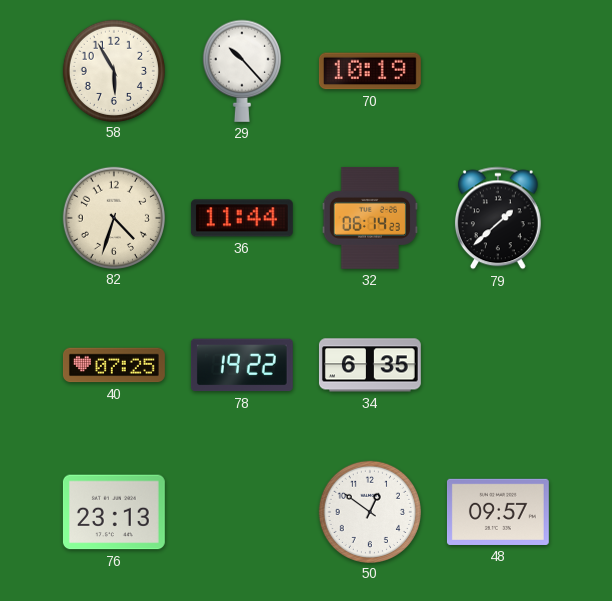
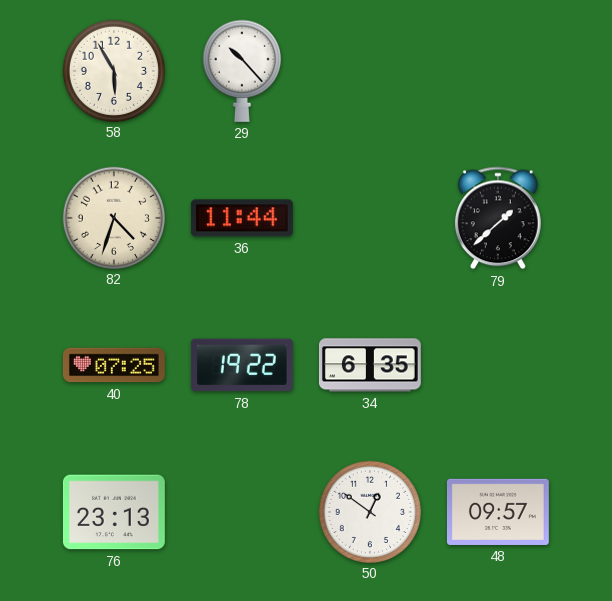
70: 10:19 -> none (370, 71)
32: 06:14 -> none (370, 218)
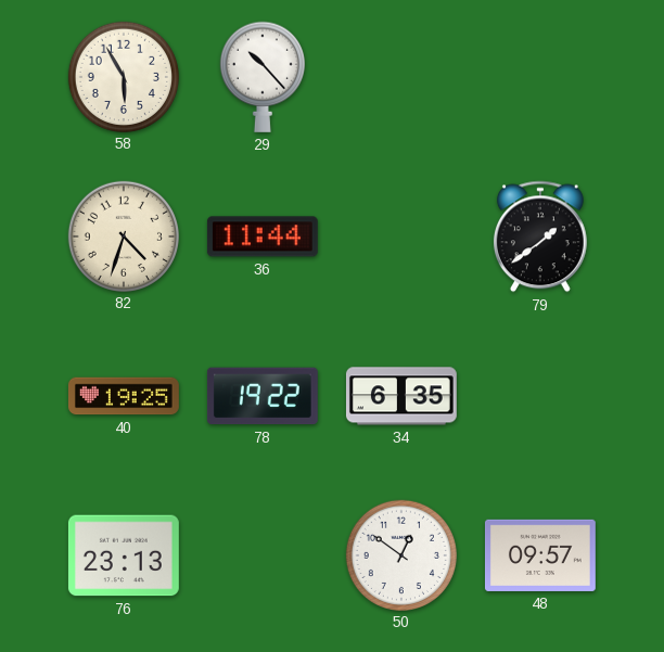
79: 1:38 -> 1:39 (540, 236)
40: 07:25 -> 19:25 (124, 396)
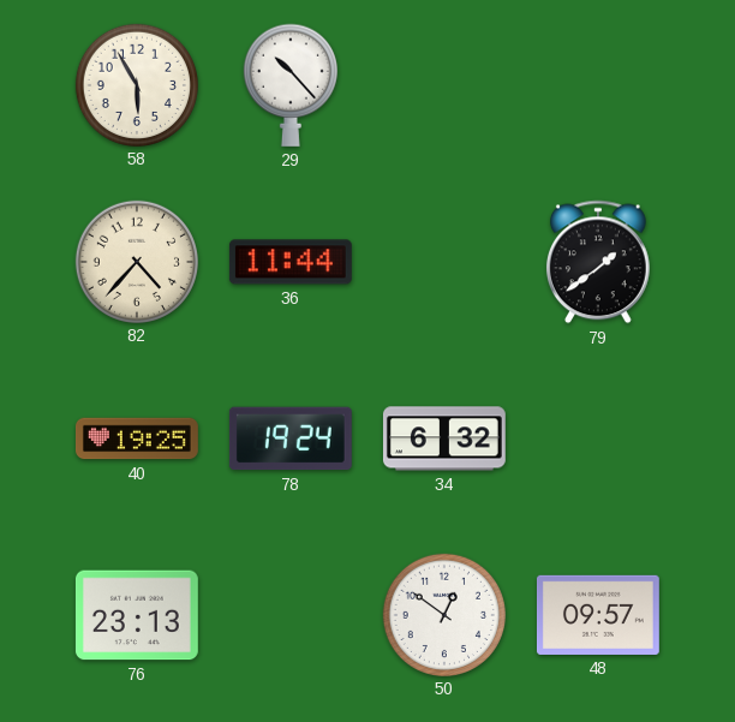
82: 4:33 -> 4:37 (136, 261)
78: 19:22 -> 19:24 (291, 438)
34: 6:35 -> 6:32 (444, 438)
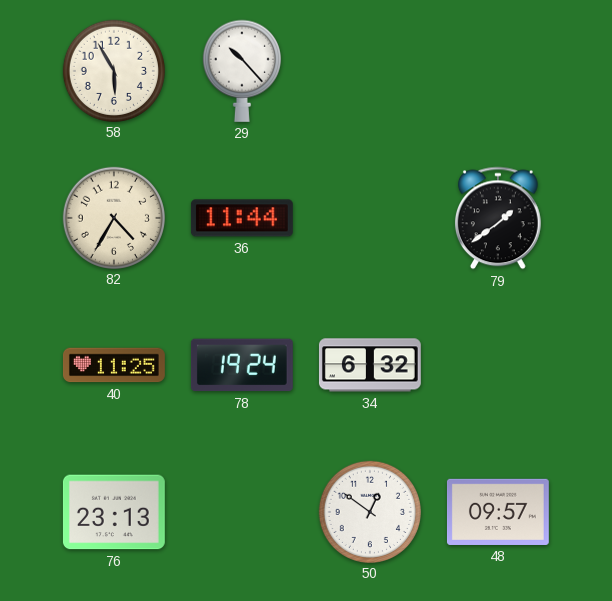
82: 4:37 -> 4:35 (113, 217)
40: 19:25 -> 11:25 (114, 365)
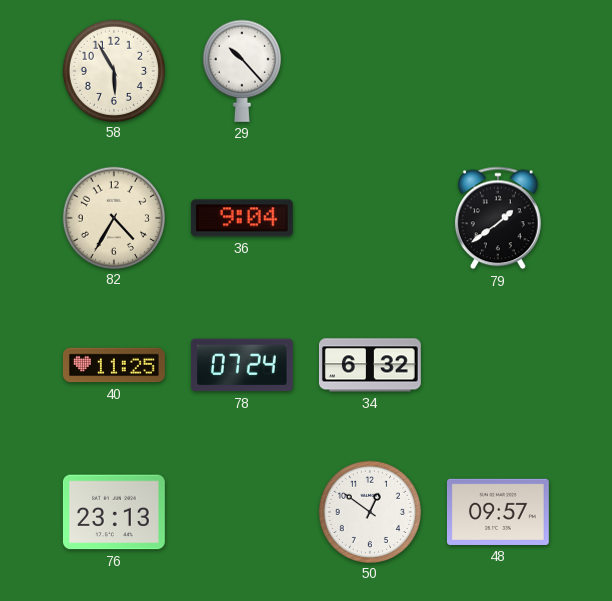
36: 11:44 -> 9:04 (242, 218)
78: 19:24 -> 07:24 (242, 365)
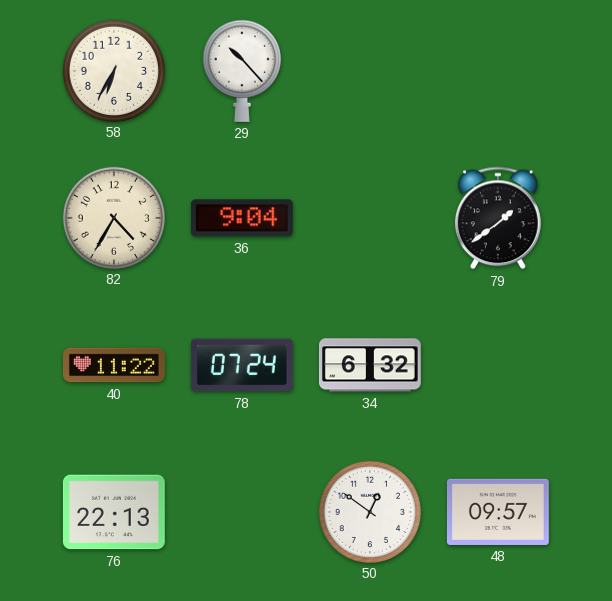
58: 5:55 -> 6:35 (113, 70)
40: 11:25 -> 11:22 (114, 365)
76: 23:13 -> 22:13 (114, 512)
